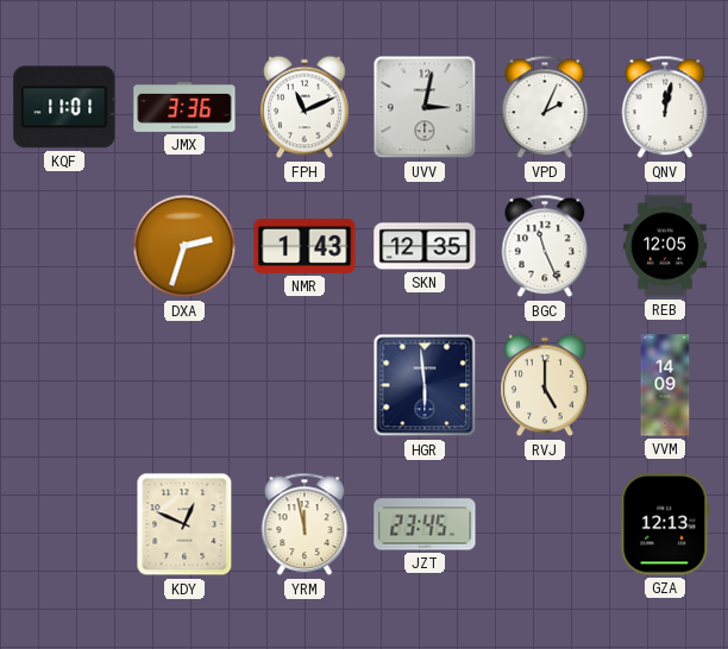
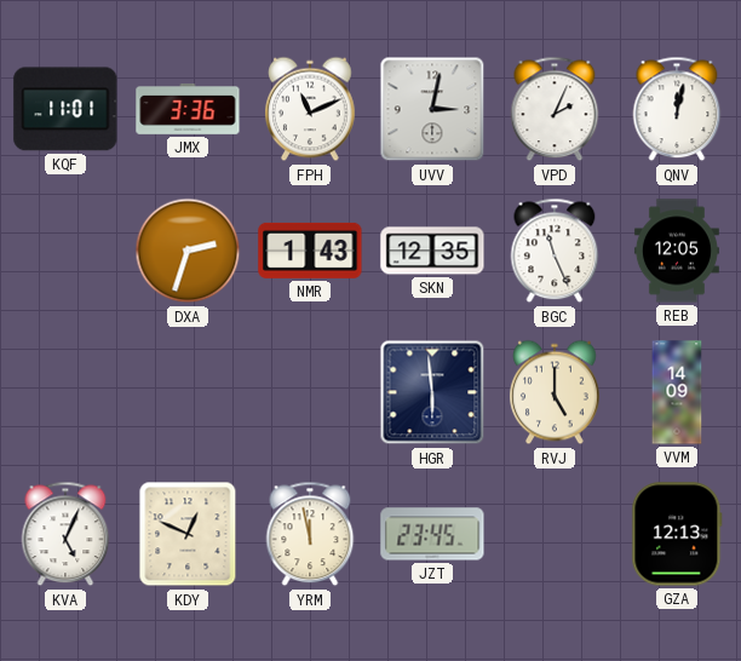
KVA: none -> 5:04 (65, 534)
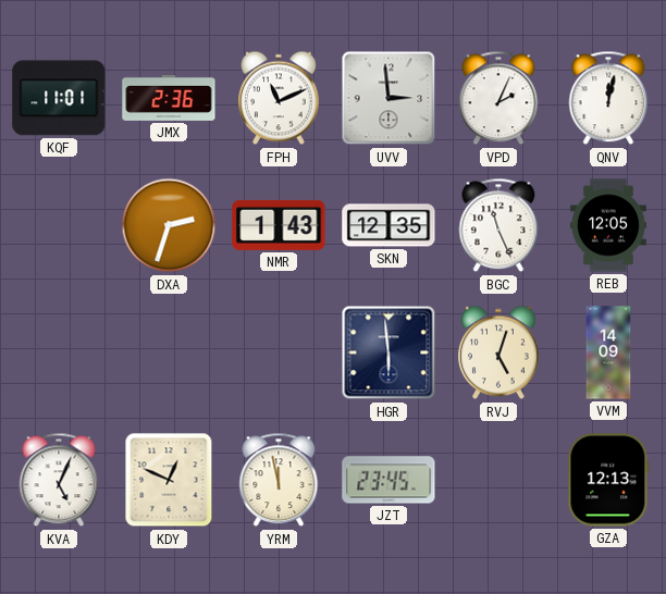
JMX: 3:36 -> 2:36 (169, 98)
UVV: 3:02 -> 2:59 (388, 98)
RVJ: 5:00 -> 5:03 (499, 352)
